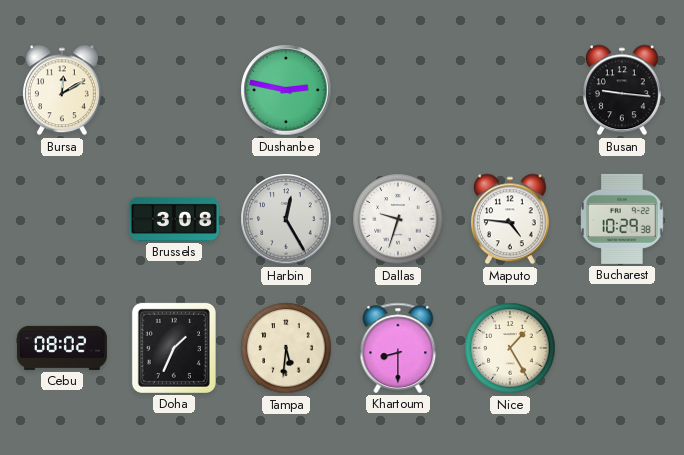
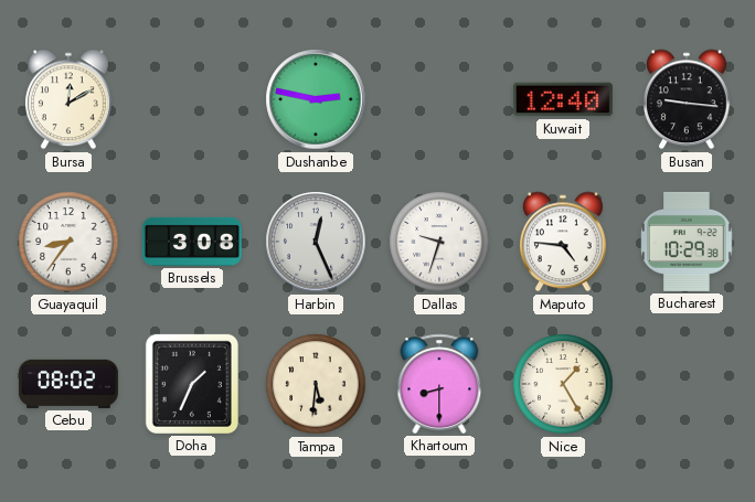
Kuwait: none -> 12:40 (563, 99)
Guayaquil: none -> 8:36 (68, 242)
Harbin: 12:25 -> 12:26 (316, 242)
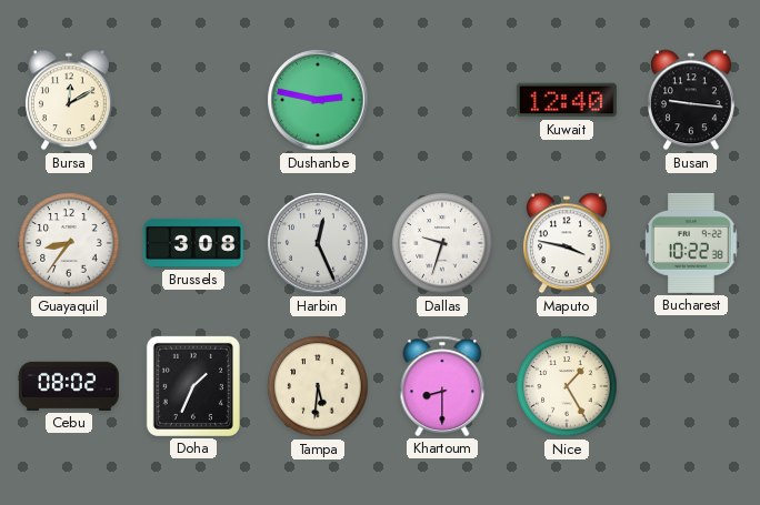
Maputo: 4:46 -> 3:47 (567, 243)
Bucharest: 10:29 -> 10:22 (691, 243)
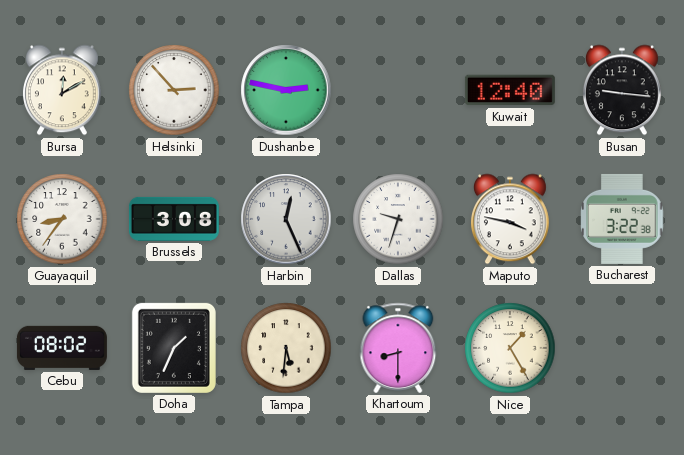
Helsinki: none -> 2:53 (174, 90)
Bucharest: 10:22 -> 3:22 (622, 219)
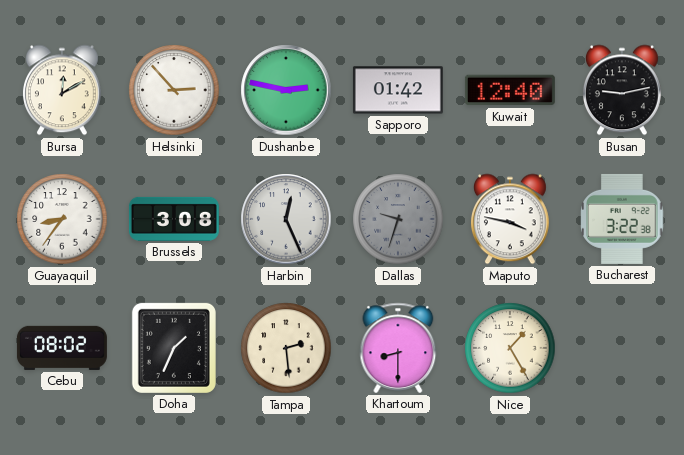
Sapporo: none -> 01:42 (398, 90)
Busan: 9:16 -> 9:13 (622, 90)
Dallas dial: white -> grey (398, 219)
Tampa: 5:31 -> 2:29 (286, 348)
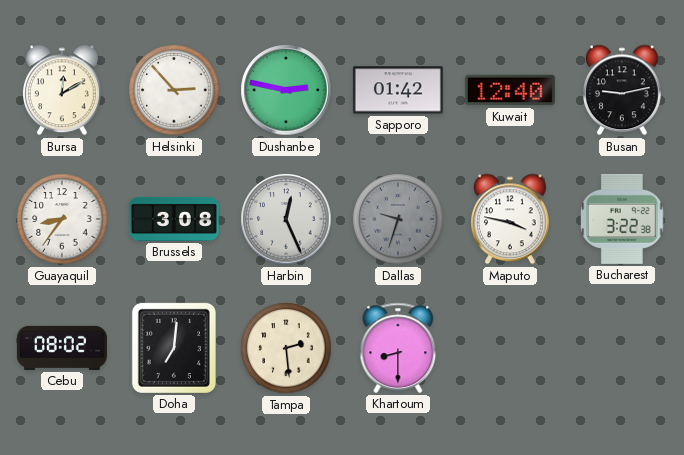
Doha: 1:34 -> 7:01 (174, 348)
Nice: 1:25 -> none (510, 348)
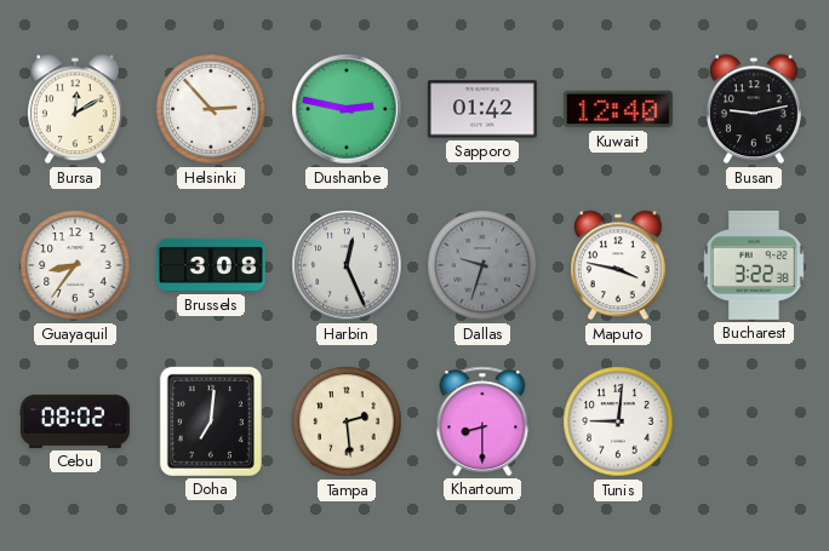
Tunis: none -> 9:01 (618, 421)
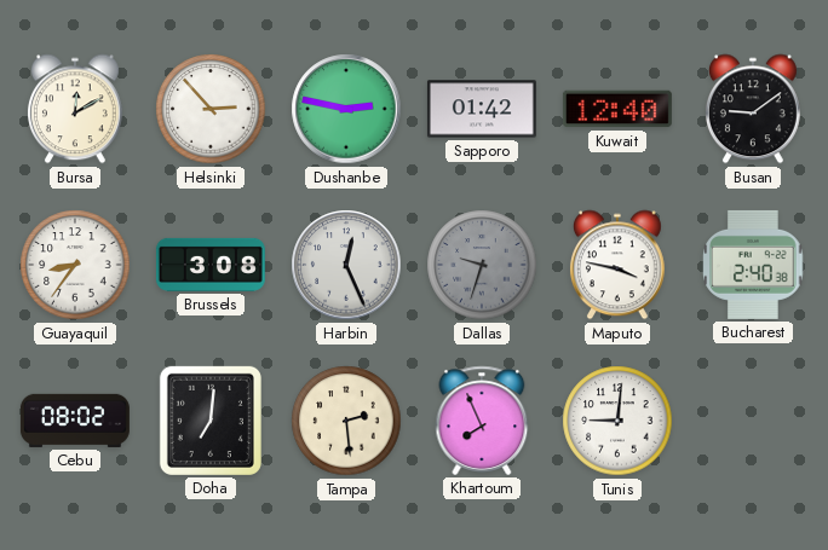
Busan: 9:13 -> 9:09 (753, 109)
Bucharest: 3:22 -> 2:40 (753, 265)
Khartoum: 8:30 -> 7:56 (482, 421)
